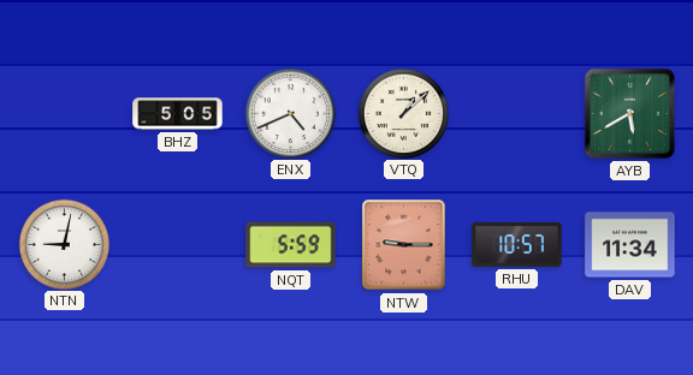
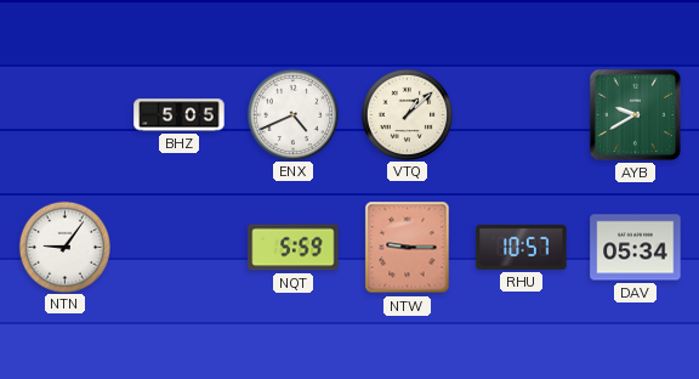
AYB: 5:40 -> 9:40 (635, 114)
NTN: 9:02 -> 9:06 (64, 247)
DAV: 11:34 -> 05:34 (636, 248)
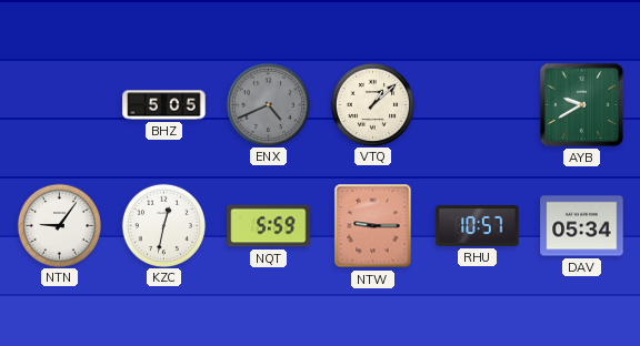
ENX dial: white -> grey (268, 104)
KZC: none -> 12:32 (163, 225)
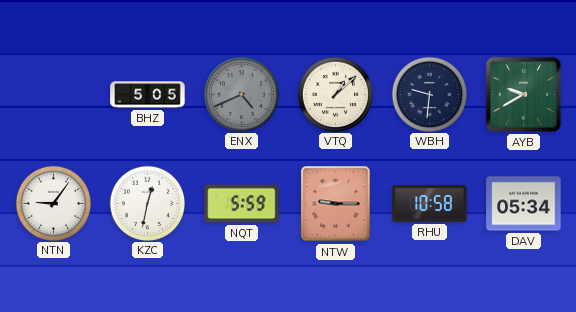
WBH: none -> 9:31 (429, 94)
RHU: 10:57 -> 10:58 (430, 204)
